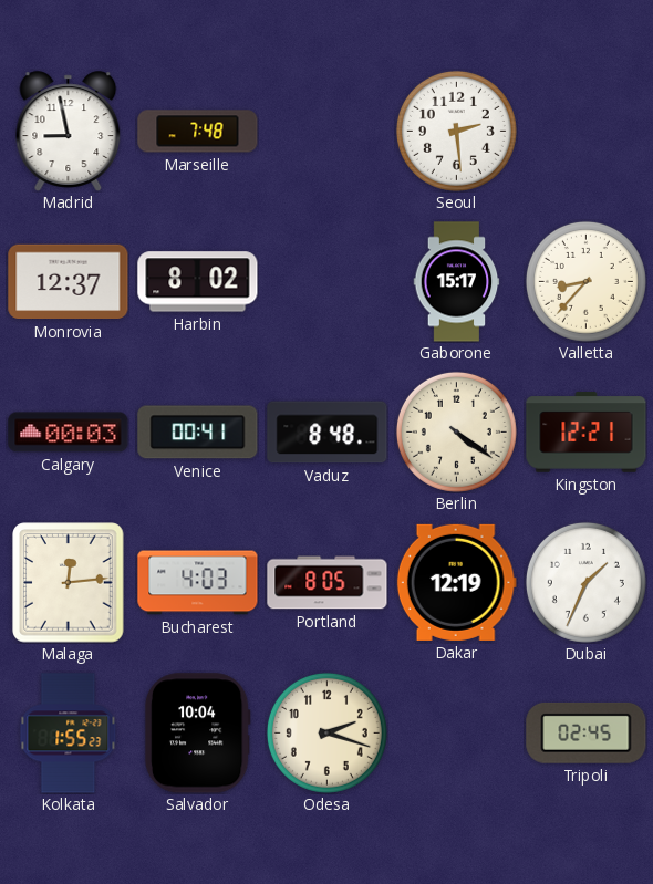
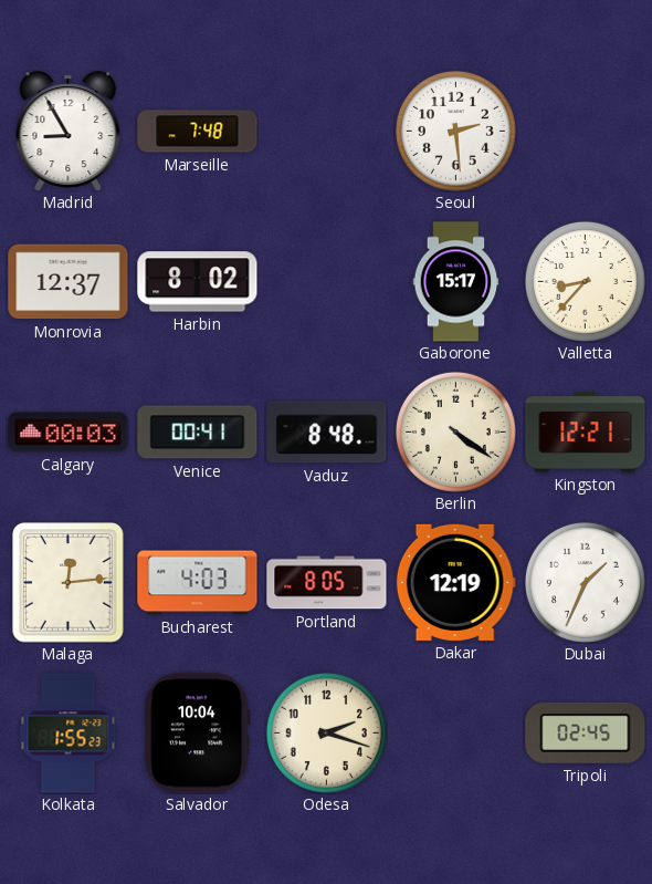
Madrid: 8:58 -> 8:55 (69, 132)
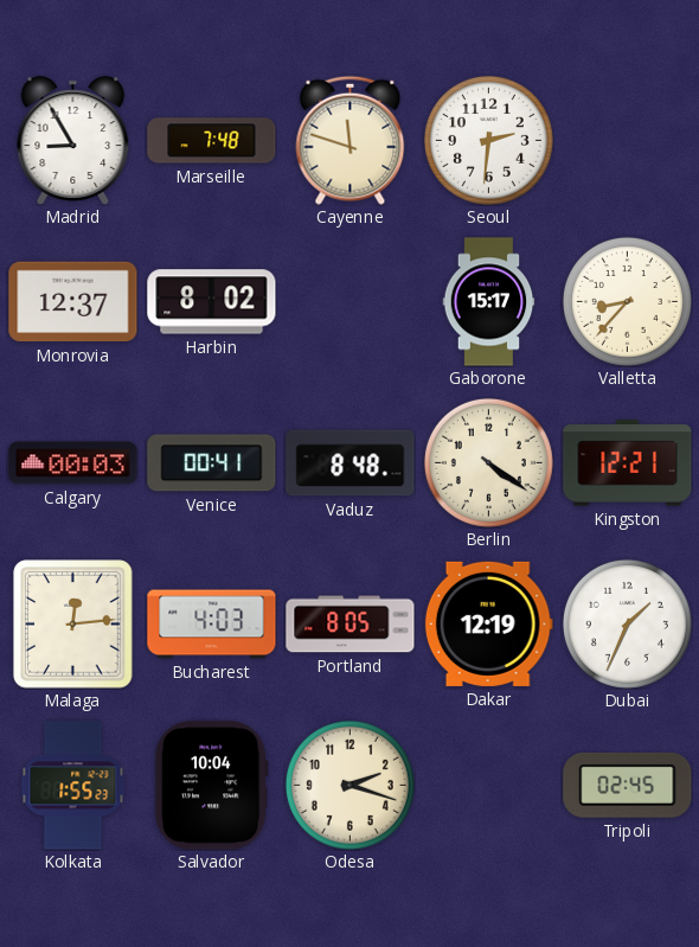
Cayenne: none -> 11:48 (351, 140)
Seoul: 2:29 -> 2:31 (488, 140)
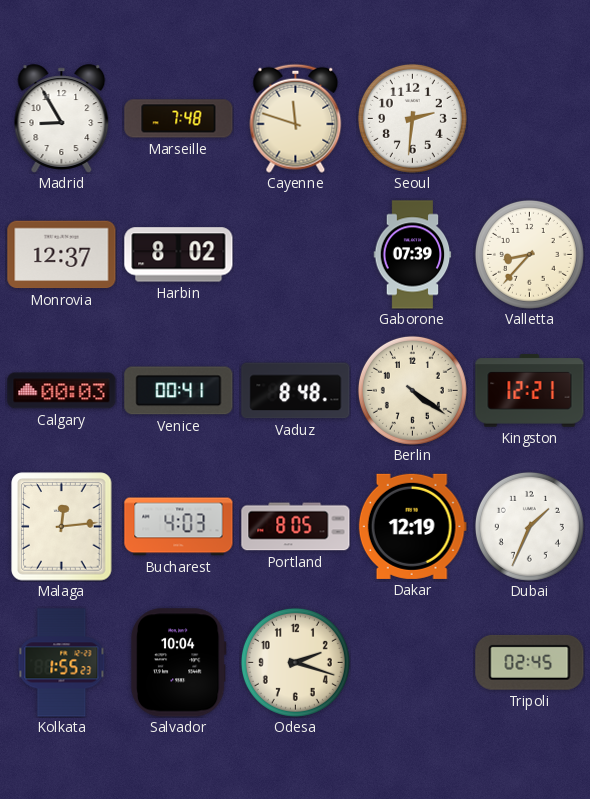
Gaborone: 15:17 -> 07:39 (413, 255)
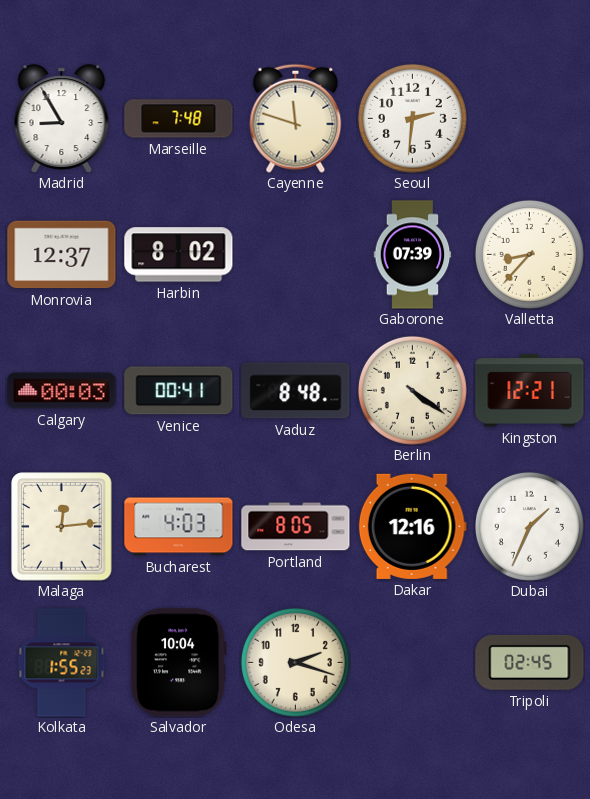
Dakar: 12:19 -> 12:16 (412, 526)
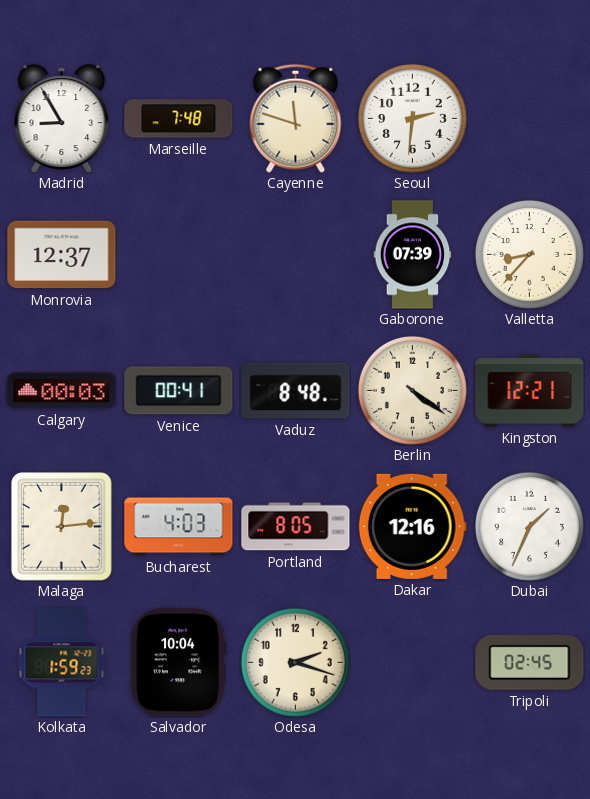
Harbin: 8:02 -> none (179, 255)
Kolkata: 1:55 -> 1:59 (62, 663)
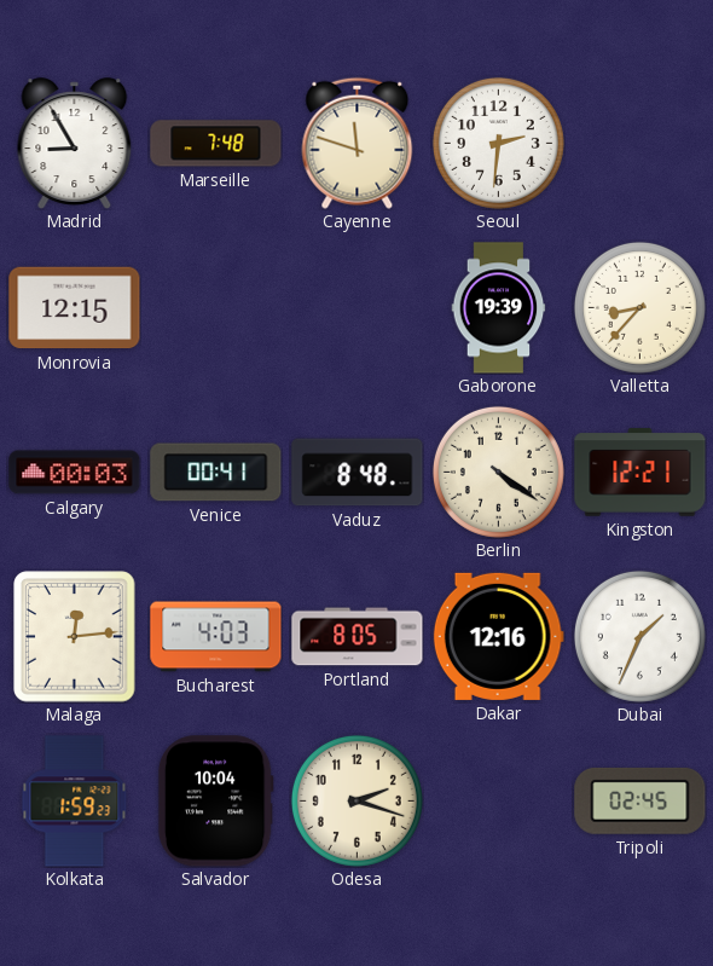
Monrovia: 12:37 -> 12:15 (75, 308)
Gaborone: 07:39 -> 19:39 (499, 308)
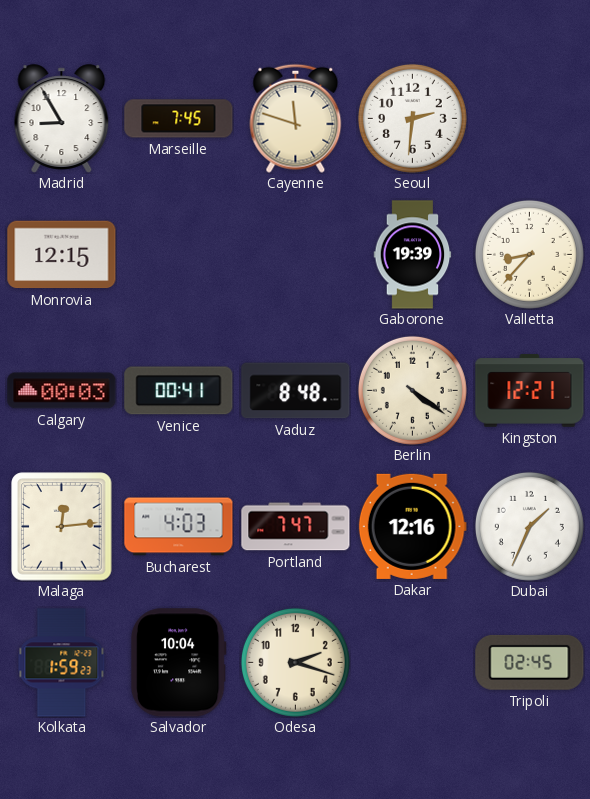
Marseille: 7:48 -> 7:45 (179, 119)
Portland: 8:05 -> 7:47 (296, 527)
